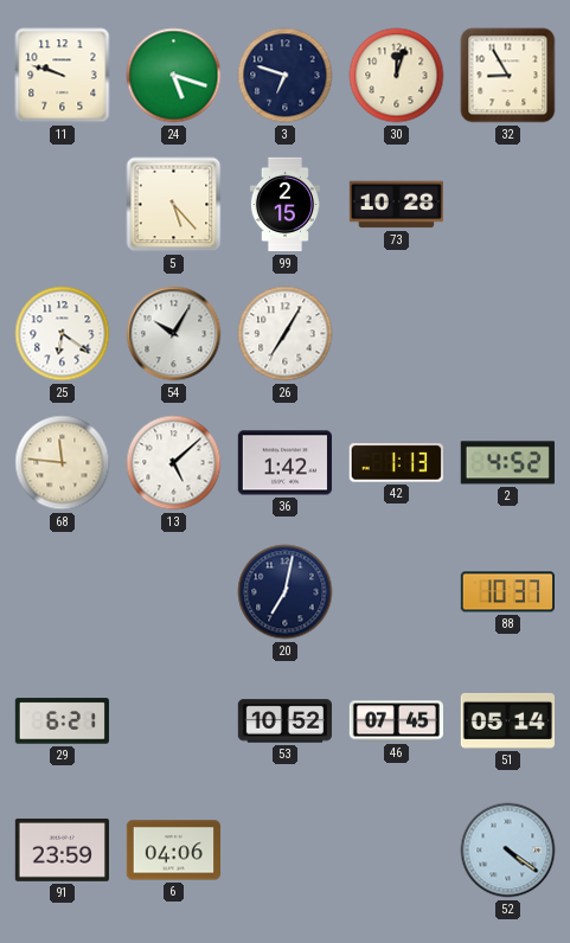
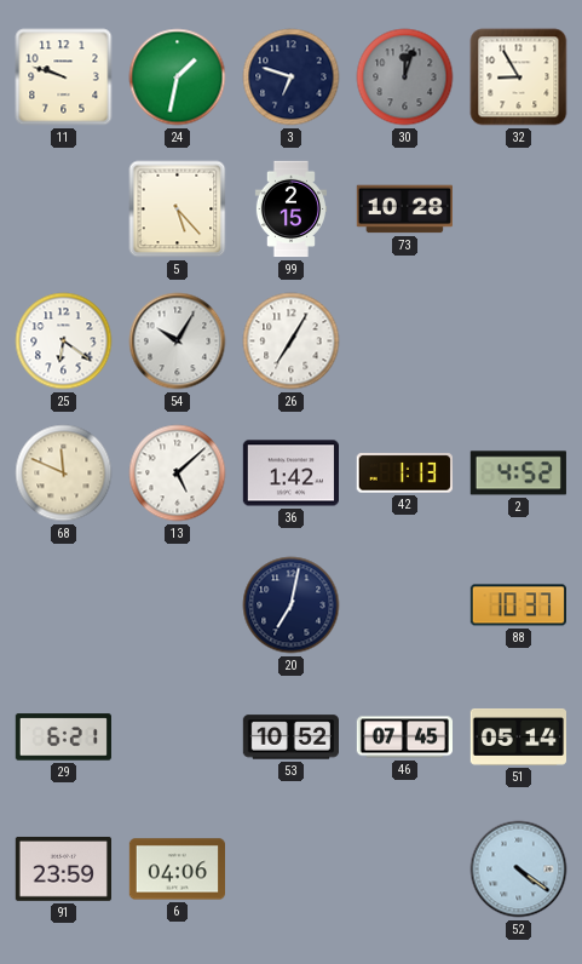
24: 5:18 -> 1:32 (178, 78)
30 dial: cream -> grey (405, 78)
68: 11:46 -> 11:49 (64, 474)
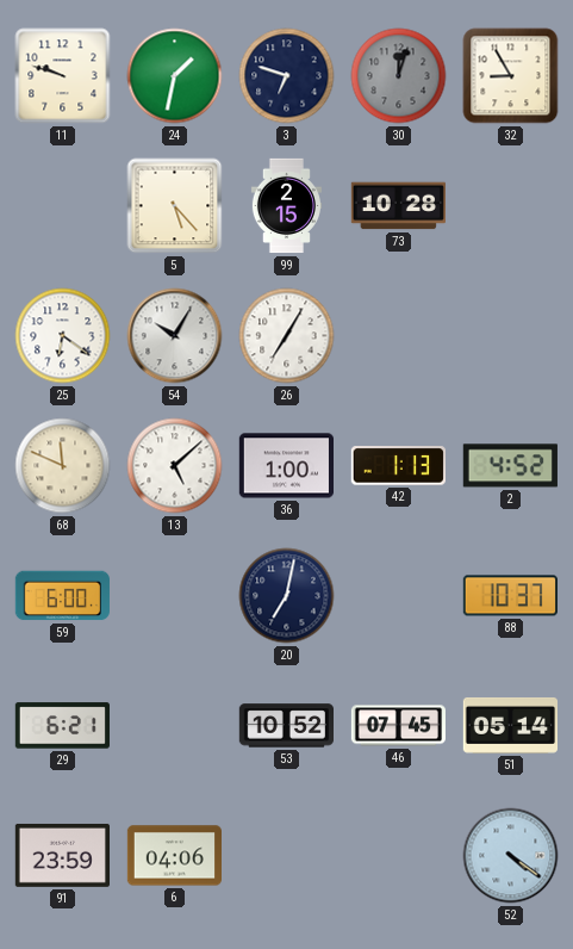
36: 1:42 -> 1:00 (286, 466)
59: none -> 6:00 (62, 596)
